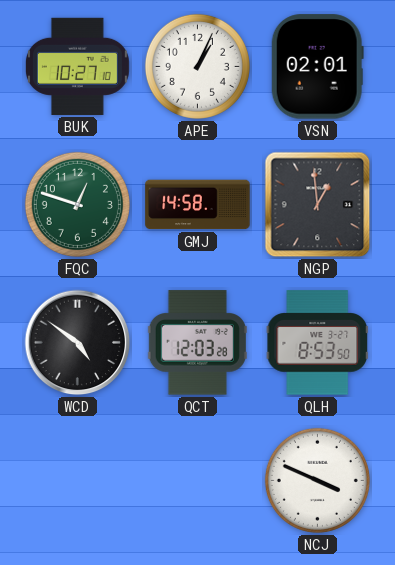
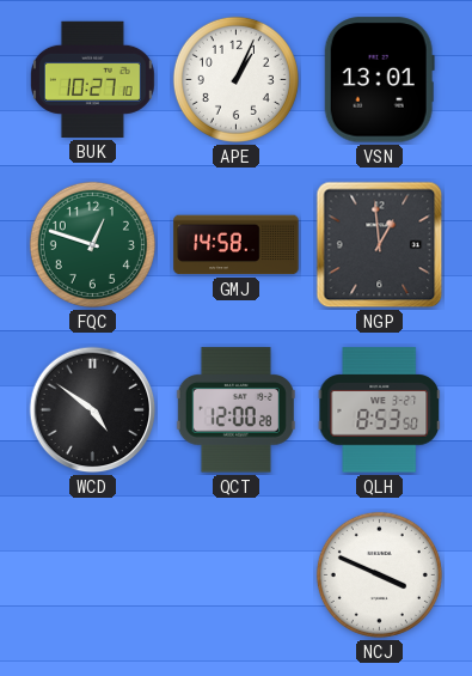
VSN: 02:01 -> 13:01 (379, 80)
QCT: 12:03 -> 12:00 (235, 410)
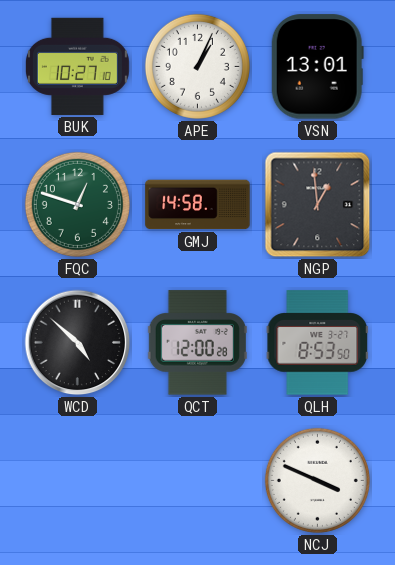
WCD: 4:51 -> 4:52 (78, 343)
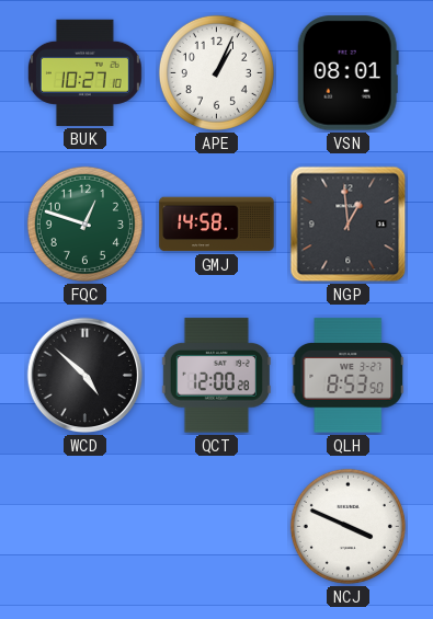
VSN: 13:01 -> 08:01 (347, 73)
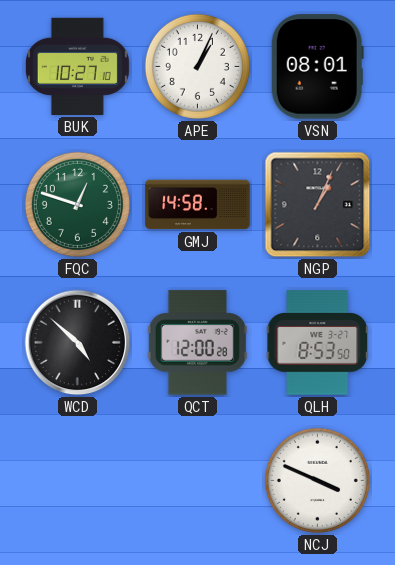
NGP: 12:59 -> 1:04 (318, 205)
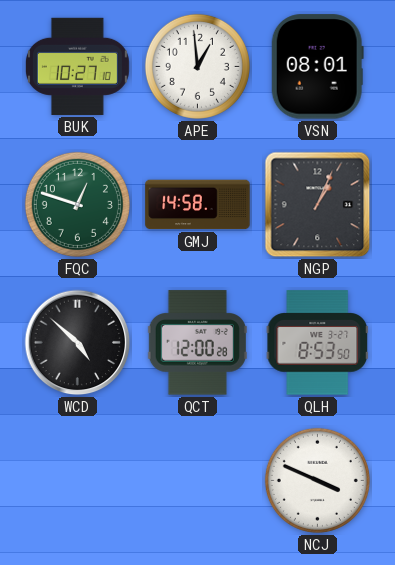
APE: 1:04 -> 12:59 (197, 66)
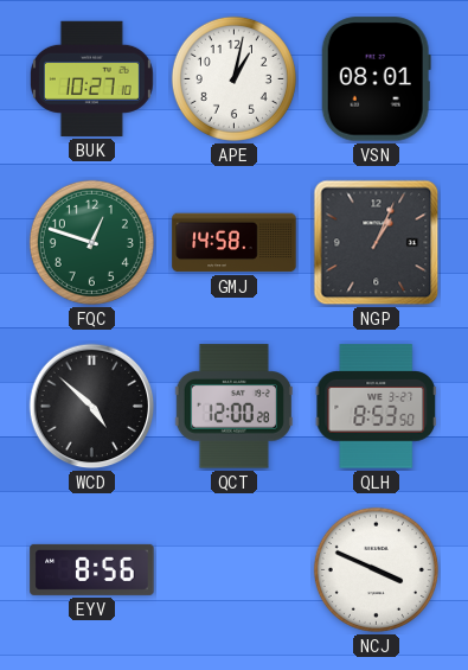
APE: 12:59 -> 1:02 (233, 78)
EYV: none -> 8:56 (92, 569)
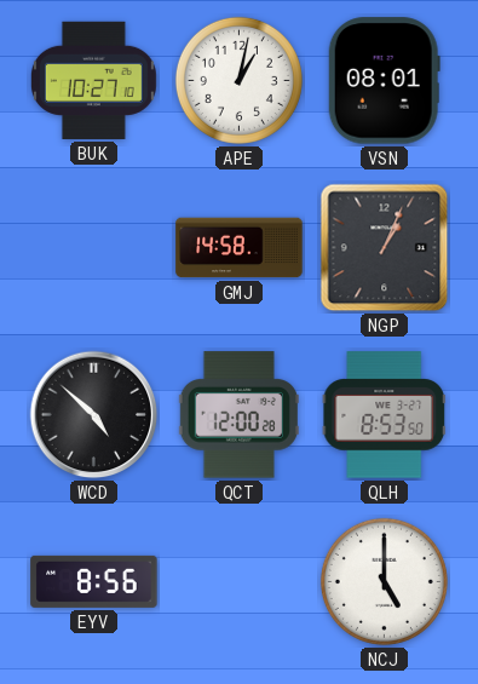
FQC: 12:48 -> none (91, 242)
NCJ: 3:49 -> 5:00 (384, 581)
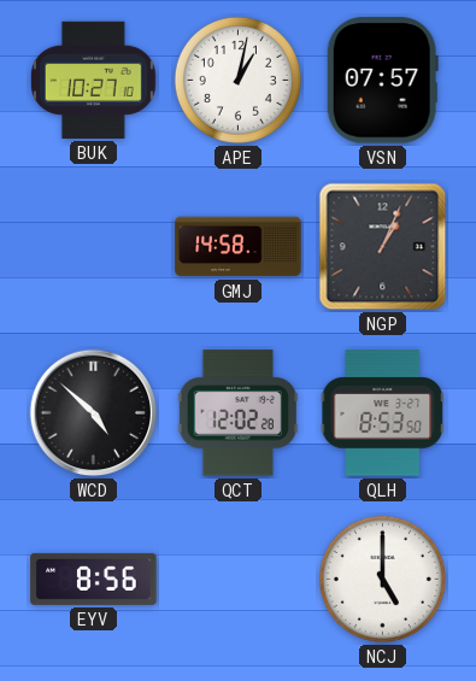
VSN: 08:01 -> 07:57 (382, 81)
QCT: 12:00 -> 12:02 (237, 413)
